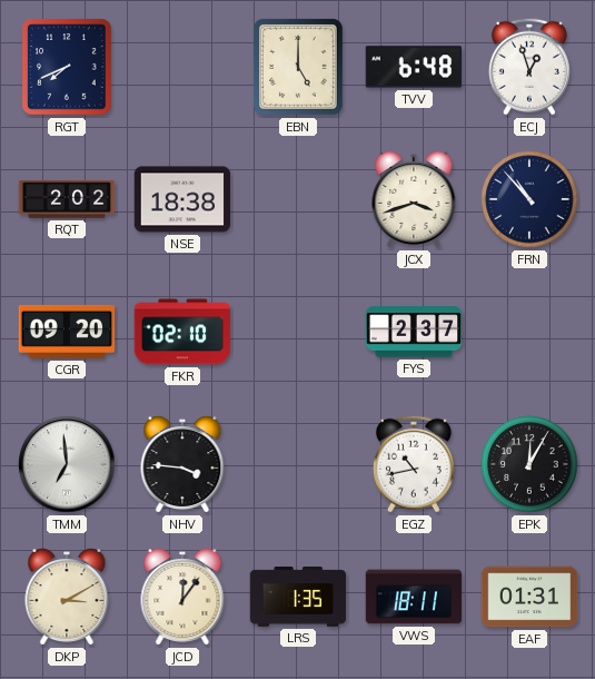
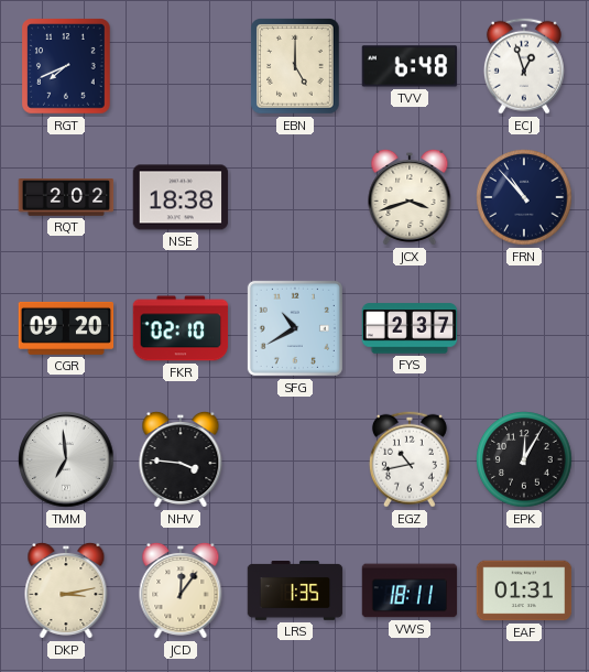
SFG: none -> 10:40 (295, 328)
DKP: 3:10 -> 3:13 (66, 590)
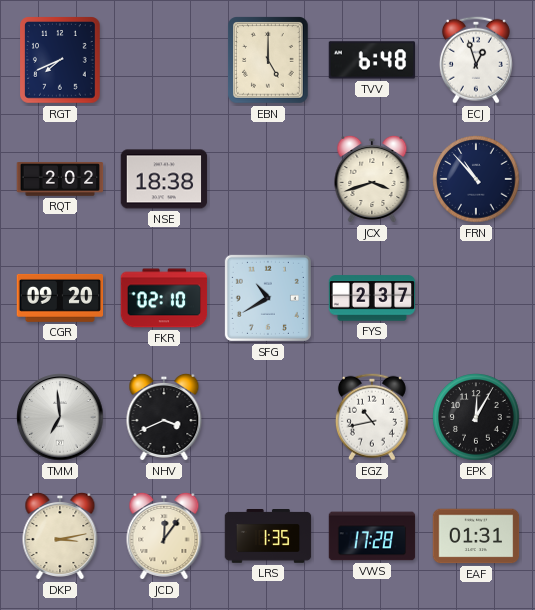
NHV: 3:46 -> 3:41 (164, 417)
VWS: 18:11 -> 17:28 (372, 536)
